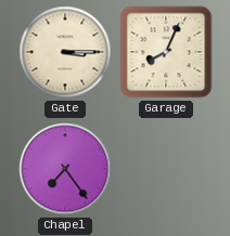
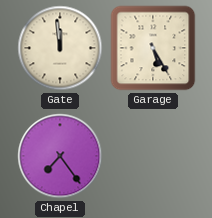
Gate: 3:15 -> 11:59 (60, 48)
Garage: 8:04 -> 5:25 (153, 48)
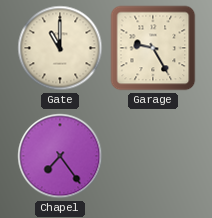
Gate: 11:59 -> 11:00 (60, 48)
Garage: 5:25 -> 9:25 (153, 48)
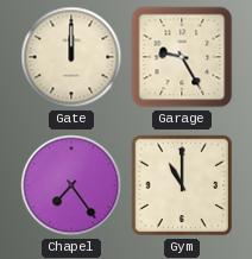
Gate: 11:00 -> 12:00 (71, 57)
Gym: none -> 11:00 (182, 185)
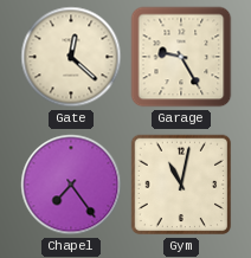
Gate: 12:00 -> 12:22 (71, 57)
Gym: 11:00 -> 11:02 (181, 185)
